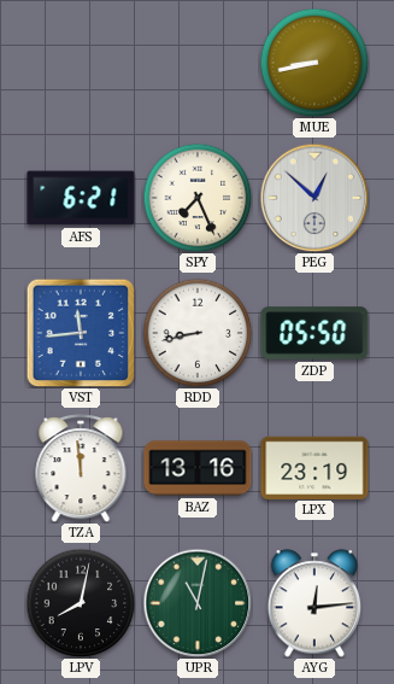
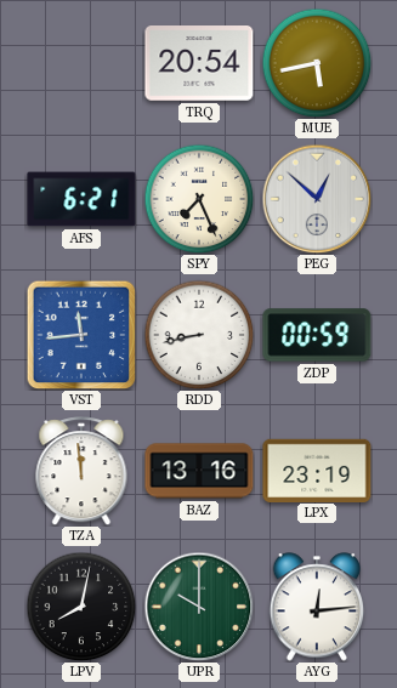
TRQ: none -> 20:54 (199, 64)
MUE: 8:43 -> 5:43 (317, 63)
ZDP: 05:50 -> 00:59 (317, 335)
UPR: 11:02 -> 10:00 (199, 607)
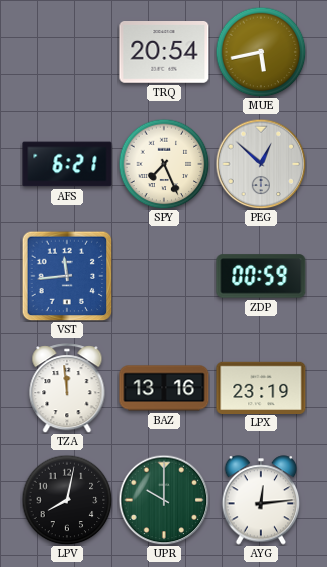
RDD: 8:43 -> none (199, 335)
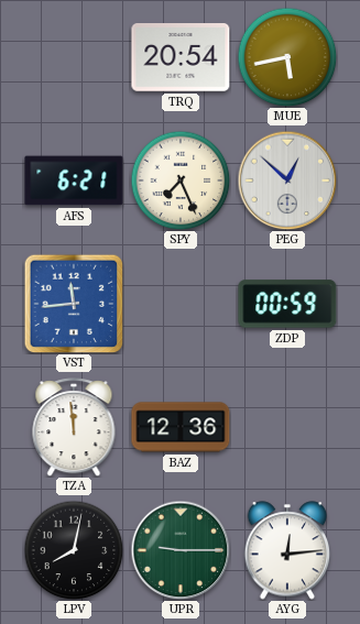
BAZ: 13:16 -> 12:36 (181, 427)
LPX: 23:19 -> none (261, 387)
UPR: 10:00 -> 9:15 (181, 550)
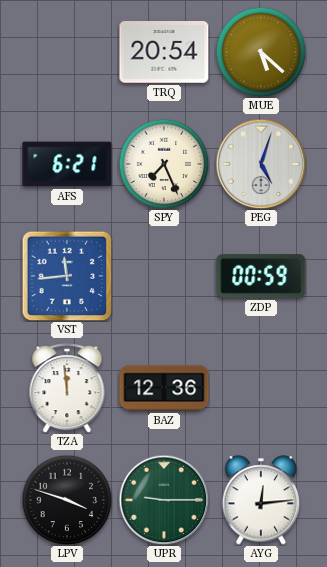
MUE: 5:43 -> 5:22 (261, 52)
PEG: 12:52 -> 5:03 (261, 164)
LPV: 8:02 -> 3:48 (67, 500)
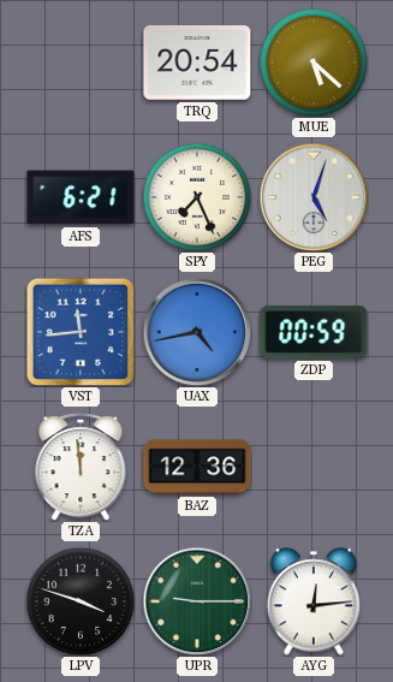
UAX: none -> 4:43 (197, 332)
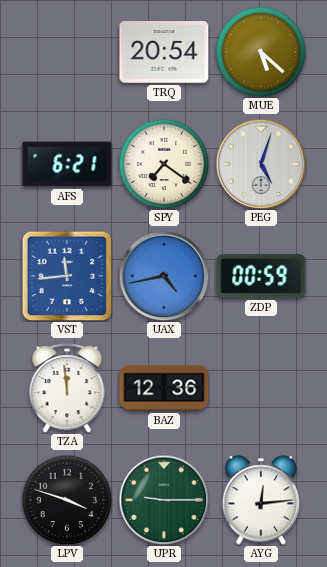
SPY: 7:26 -> 7:21 (164, 164)
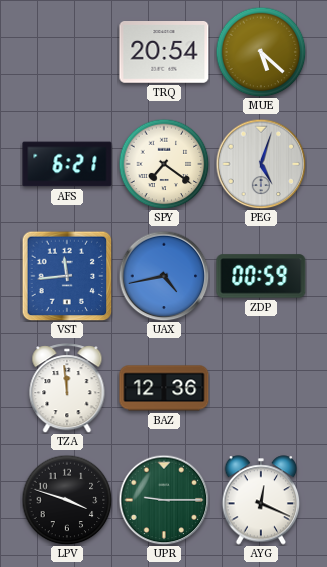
AYG: 12:14 -> 12:19 (261, 500)
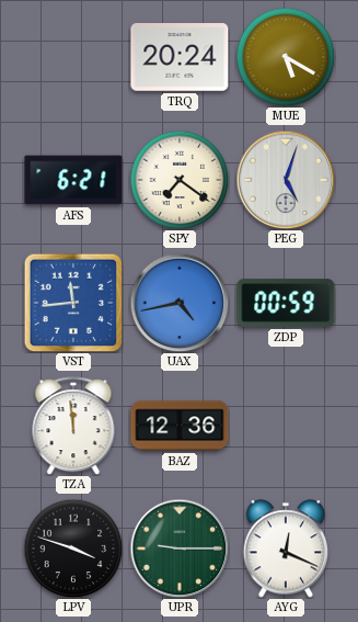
TRQ: 20:54 -> 20:24 (180, 58)
MUE: 5:22 -> 5:20 (286, 57)
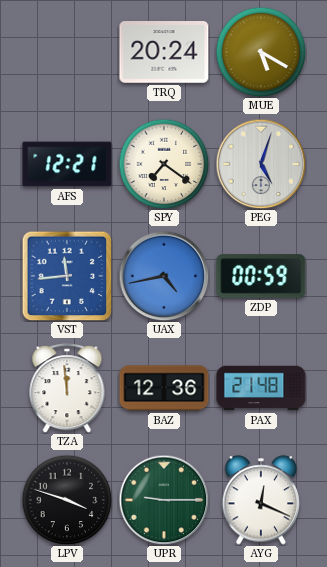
AFS: 6:21 -> 12:21 (67, 164)
PAX: none -> 21:48 (261, 388)
